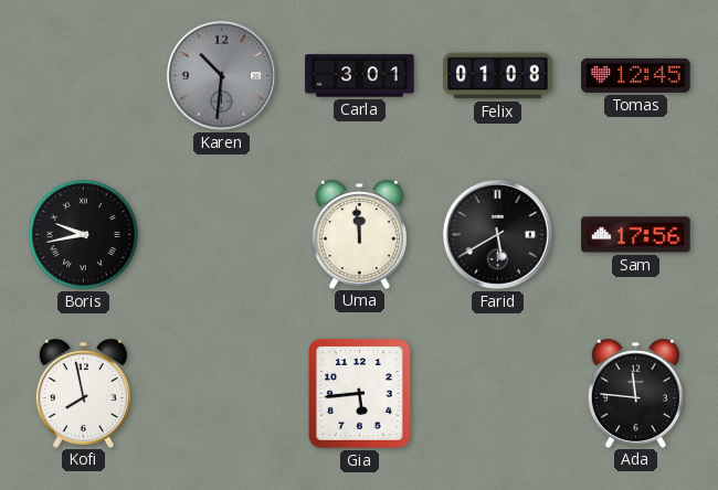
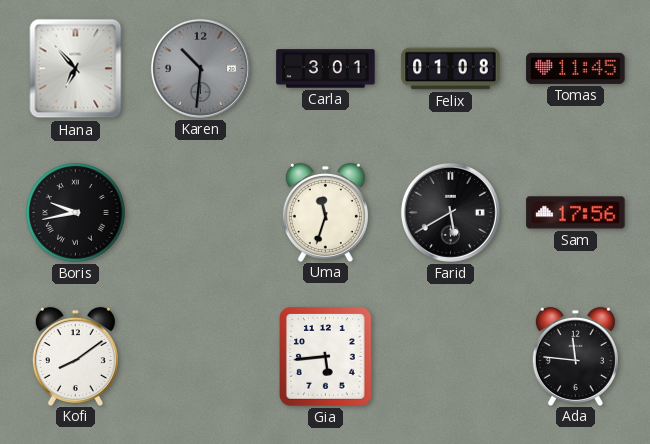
Hana: none -> 6:53 (76, 69)
Tomas: 12:45 -> 11:45 (576, 68)
Uma: 11:59 -> 11:33 (325, 212)
Kofi: 7:58 -> 8:09 (75, 356)
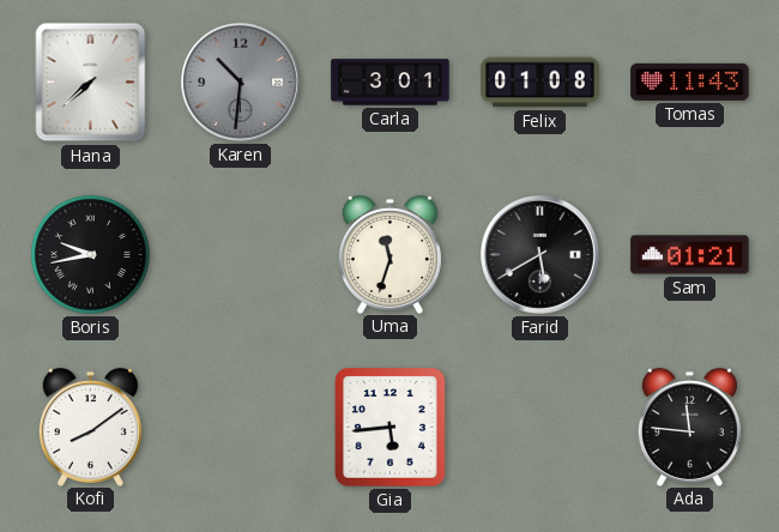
Hana: 6:53 -> 7:38 (91, 83)
Tomas: 11:45 -> 11:43 (690, 81)
Sam: 17:56 -> 01:21 (690, 255)
